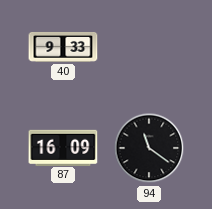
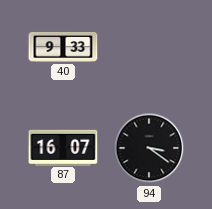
87: 16:09 -> 16:07 (63, 147)
94: 11:21 -> 3:21 (149, 148)
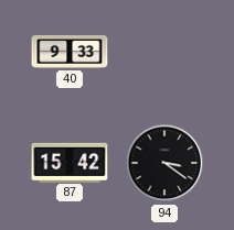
87: 16:07 -> 15:42 (70, 162)
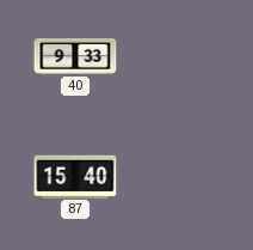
87: 15:42 -> 15:40 (75, 176)
94: 3:21 -> none (164, 163)
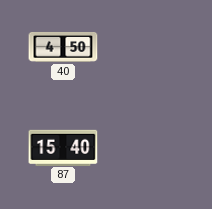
40: 9:33 -> 4:50 (63, 47)
